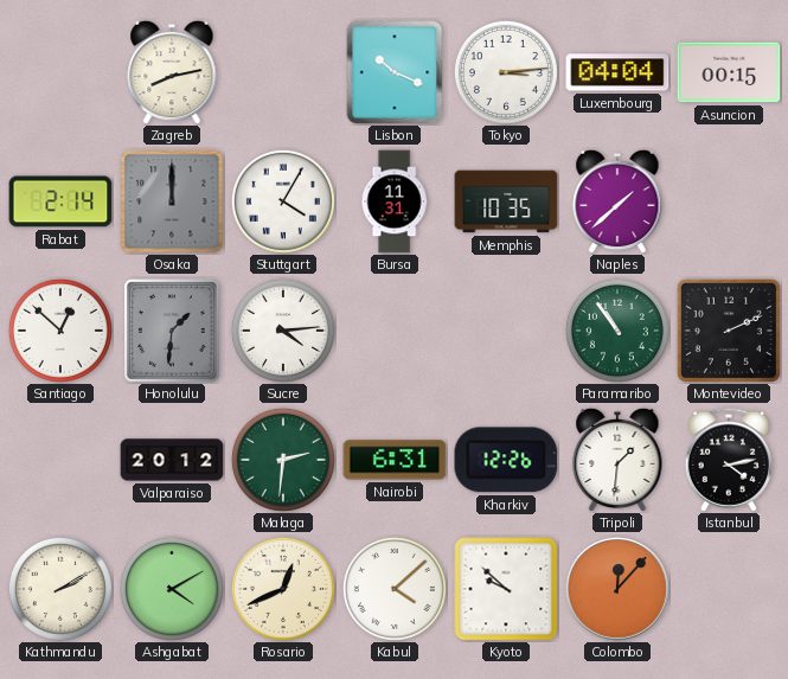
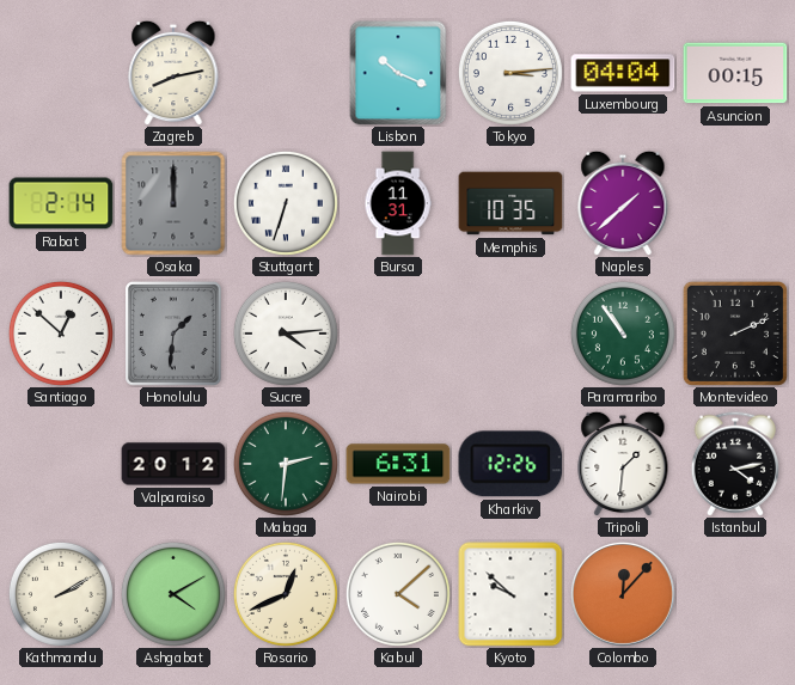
Stuttgart: 4:05 -> 6:33 (286, 203)
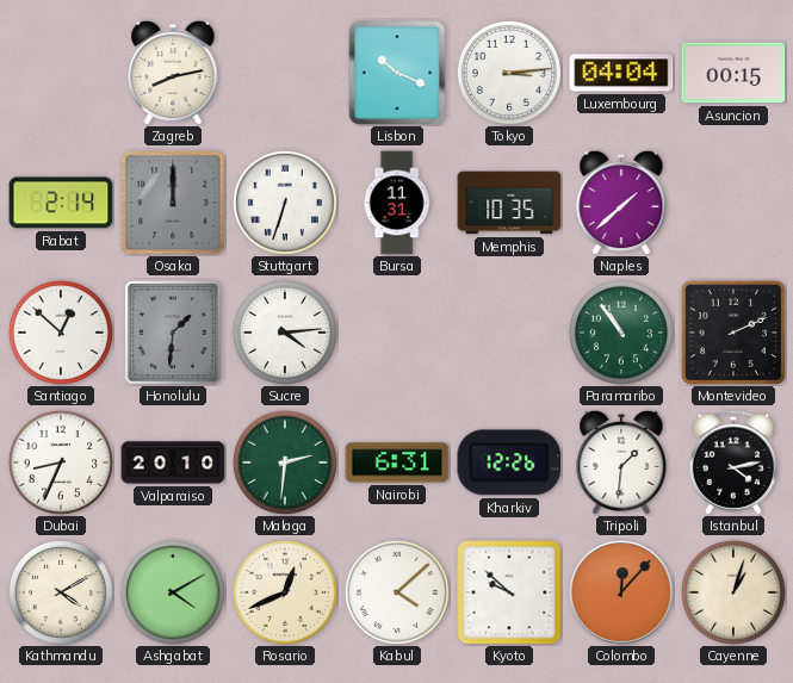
Dubai: none -> 8:34 (61, 462)
Valparaiso: 20:12 -> 20:10 (173, 462)
Kathmandu: 2:10 -> 4:10 (61, 592)
Cayenne: none -> 1:03 (733, 592)
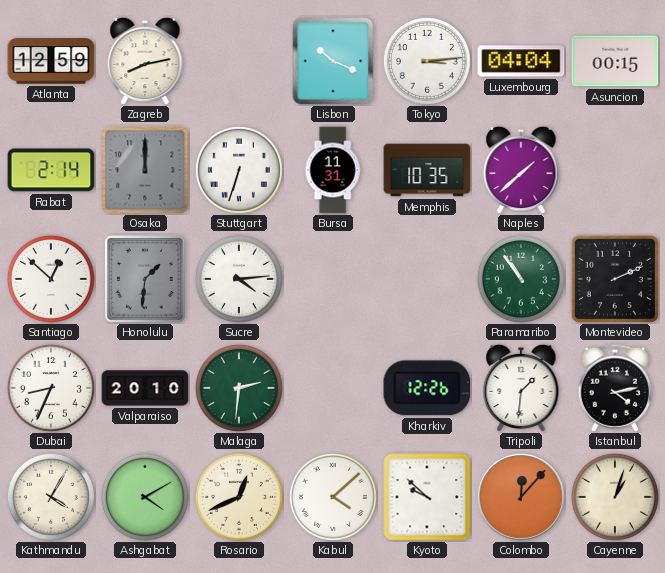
Atlanta: none -> 12:59 (51, 61)
Nairobi: 6:31 -> none (397, 462)
Kathmandu: 4:10 -> 4:05 (51, 497)
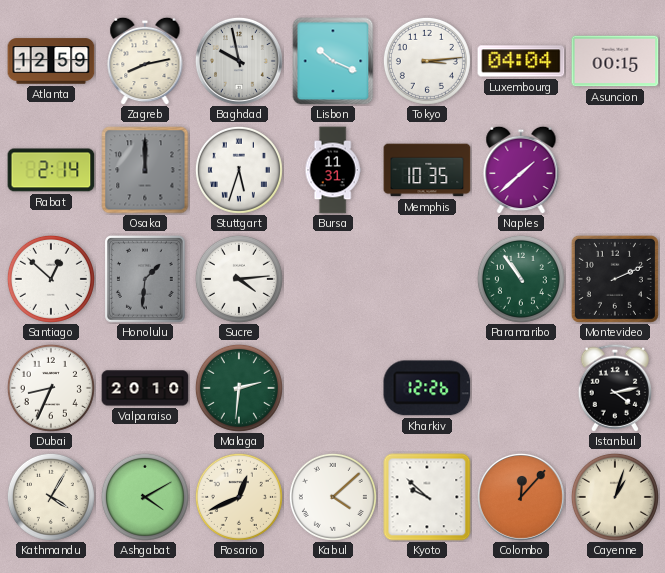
Baghdad: none -> 9:58 (239, 61)
Stuttgart: 6:33 -> 5:33 (239, 170)
Tripoli: 1:31 -> none (521, 388)
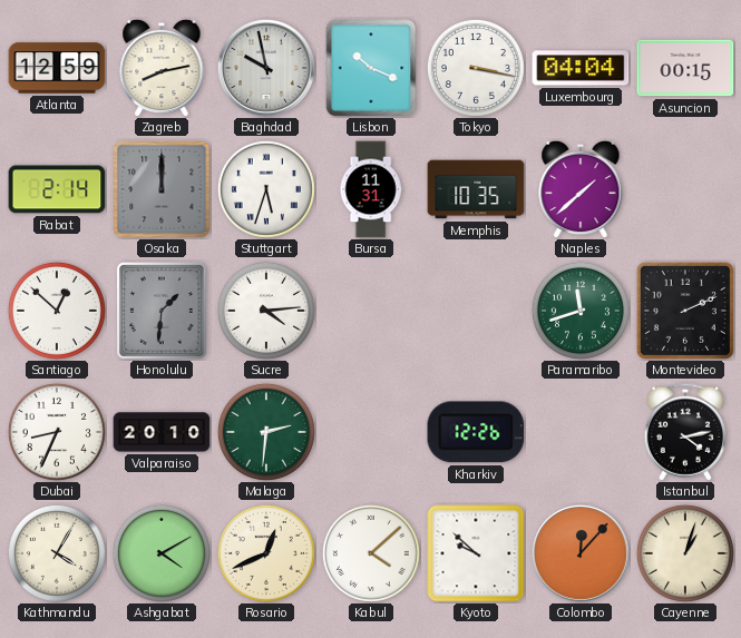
Tokyo: 3:14 -> 3:17 (476, 68)
Paramaribo: 10:54 -> 11:42 (581, 311)
